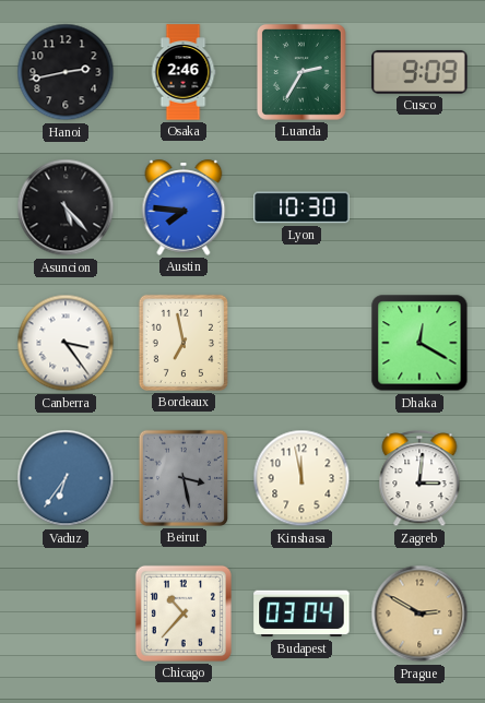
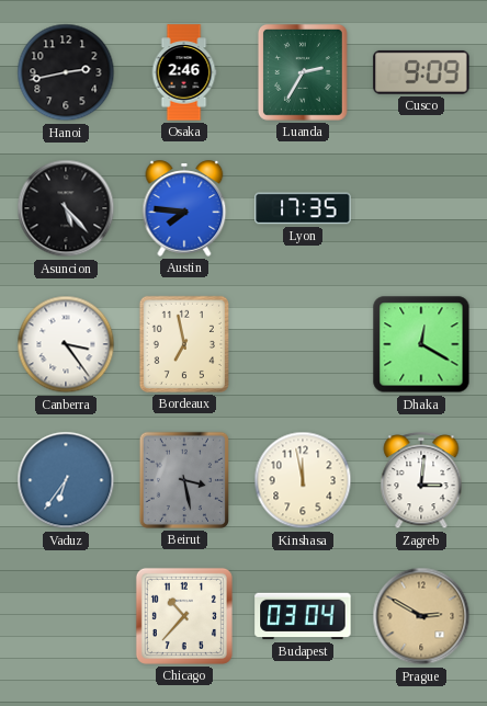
Lyon: 10:30 -> 17:35 (303, 208)
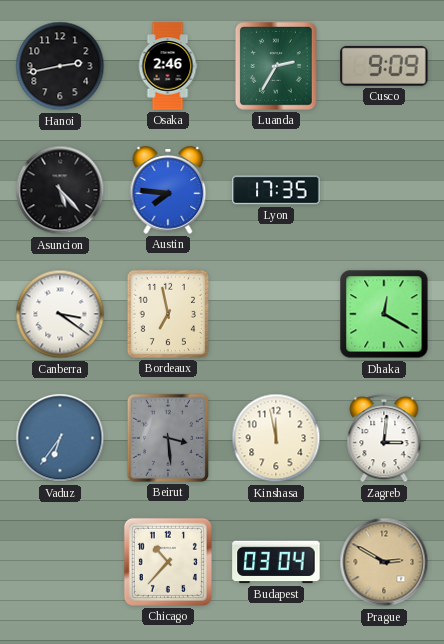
Canberra: 3:24 -> 3:21 (60, 314)
Beirut: 3:28 -> 3:29 (168, 438)
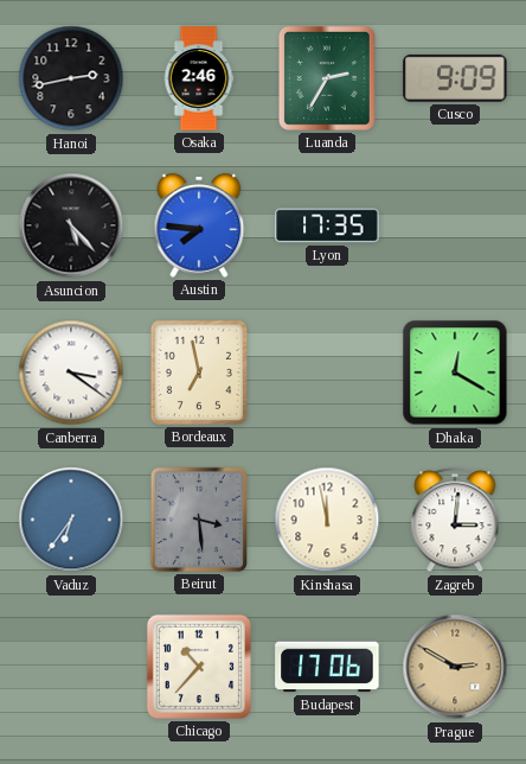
Budapest: 03:04 -> 17:06 (327, 667)
